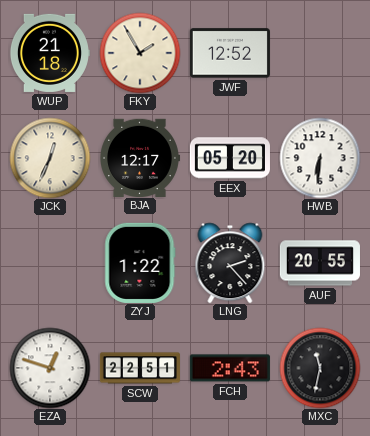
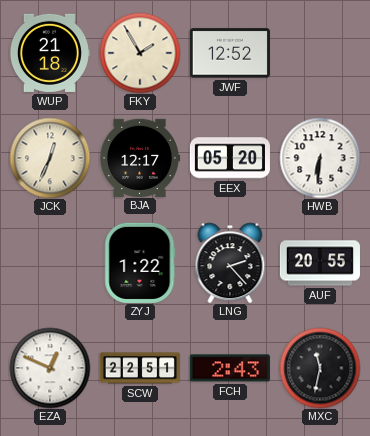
EZA: 12:48 -> 12:49 (50, 368)
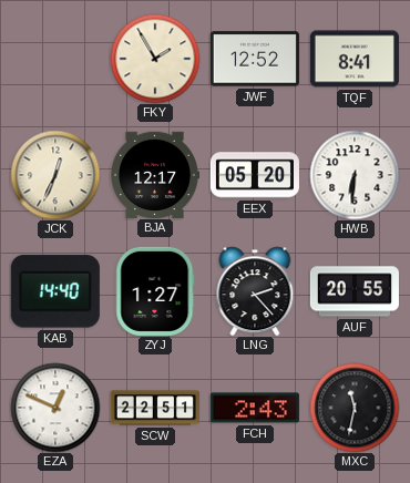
WUP: 21:18 -> none (50, 53)
TQF: none -> 8:41 (355, 59)
KAB: none -> 14:40 (55, 291)
ZYJ: 1:22 -> 1:27 (155, 291)
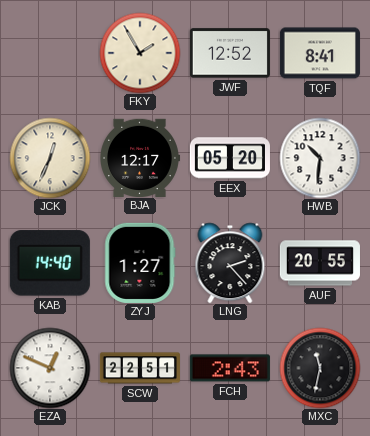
HWB: 6:31 -> 10:31 (320, 158)
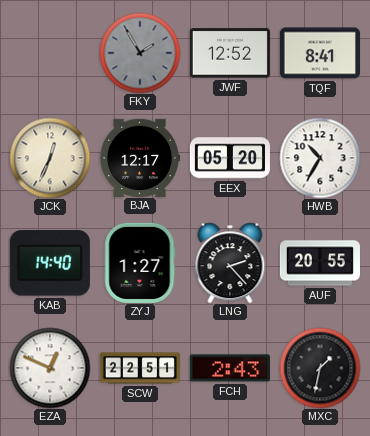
FKY dial: cream -> grey (140, 53)
HWB: 10:31 -> 10:35 (320, 158)
MXC: 11:32 -> 1:32 (320, 368)
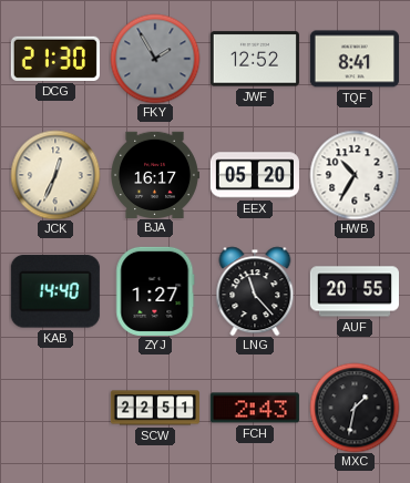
DCG: none -> 21:30 (55, 59)
BJA: 12:17 -> 16:17 (155, 174)
LNG: 2:23 -> 11:23 (255, 291)
EZA: 12:49 -> none (50, 368)
